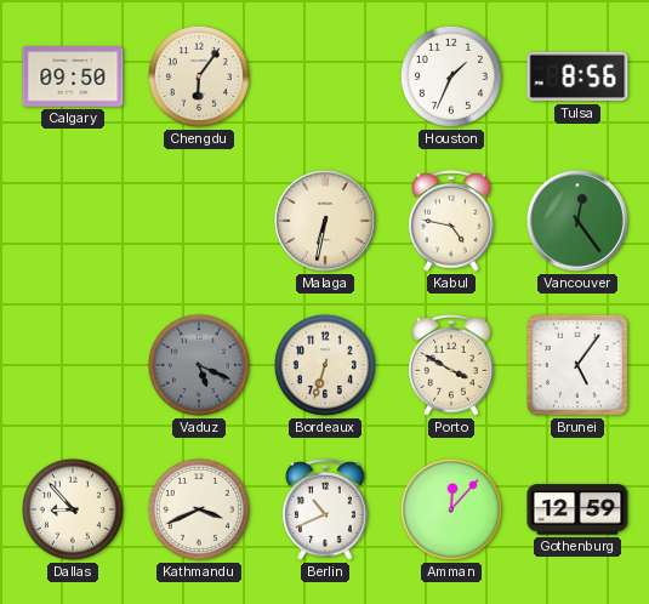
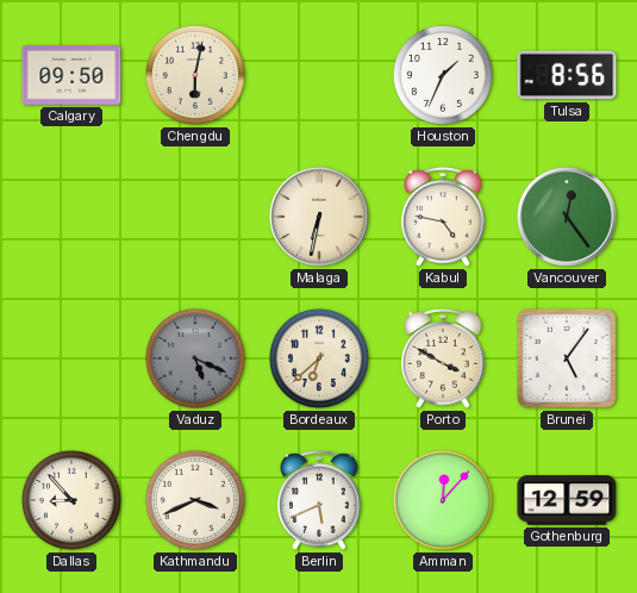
Chengdu: 6:06 -> 6:02 (195, 75)
Bordeaux: 6:33 -> 6:38 (319, 358)
Berlin: 10:41 -> 5:41 (319, 501)
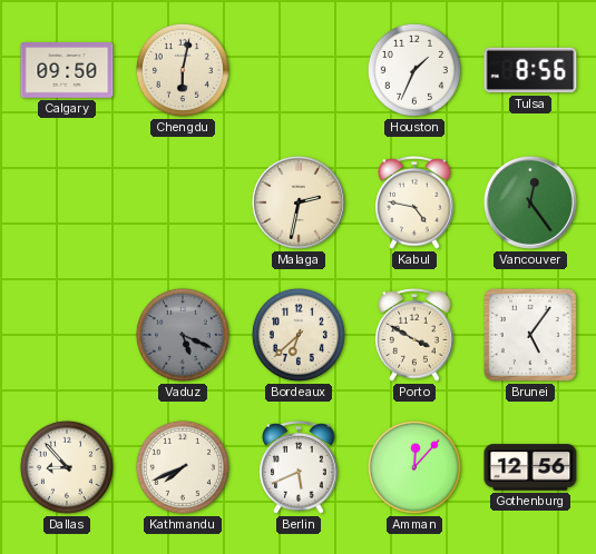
Malaga: 6:32 -> 2:32 (299, 202)
Kathmandu: 3:41 -> 7:41 (183, 467)
Gothenburg: 12:59 -> 12:56 (530, 467)
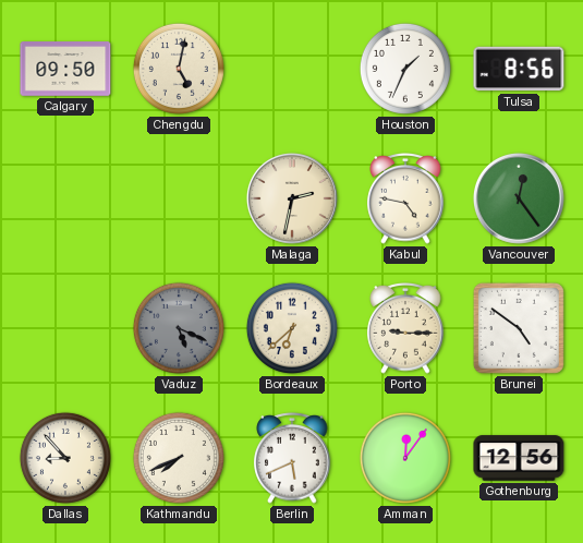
Chengdu: 6:02 -> 5:02 (179, 69)
Porto: 3:50 -> 9:15 (405, 329)
Brunei: 5:06 -> 4:51 (519, 328)
Amman: 12:07 -> 12:06 (405, 458)
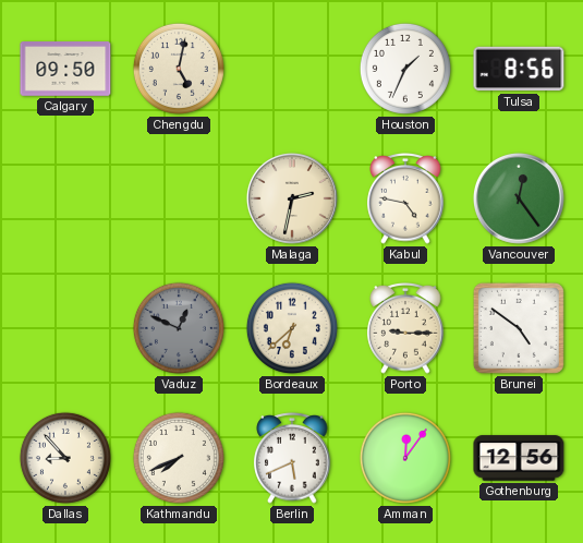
Vaduz: 5:19 -> 12:49 (179, 328)
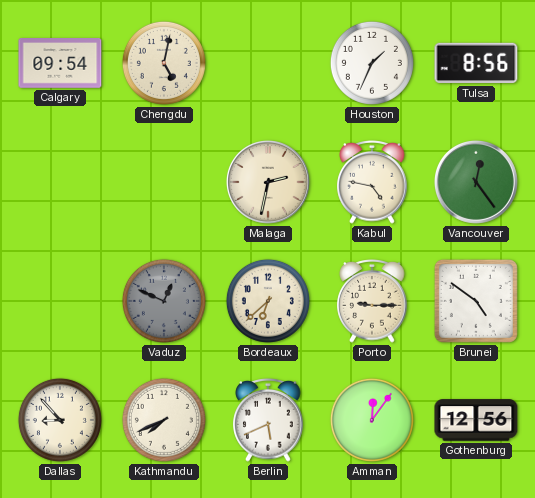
Calgary: 09:50 -> 09:54 (60, 64)
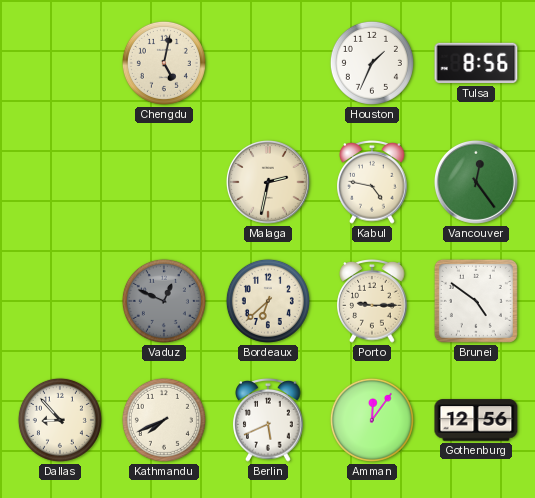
Calgary: 09:54 -> none (60, 64)
